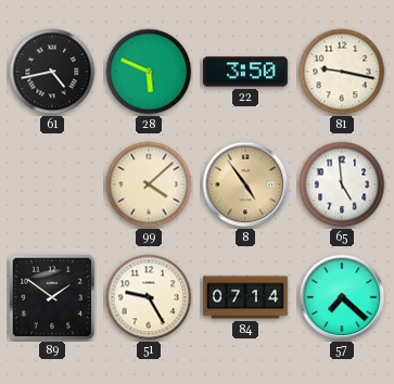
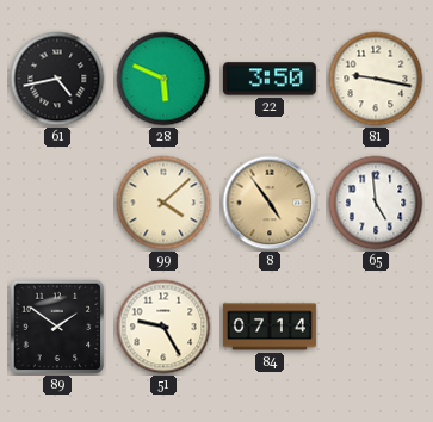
57: 7:22 -> none (342, 297)
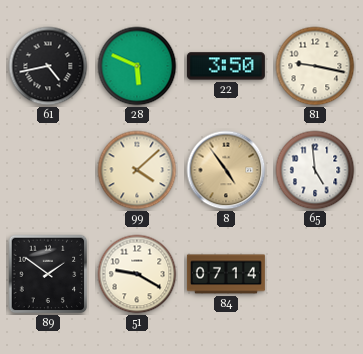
51: 9:25 -> 9:20 (137, 274)
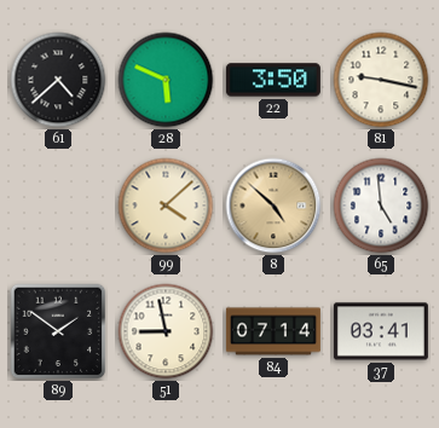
61: 4:43 -> 4:38 (58, 80)
8: 4:54 -> 4:52 (273, 206)
51: 9:20 -> 8:58 (166, 331)
37: none -> 03:41 (381, 331)
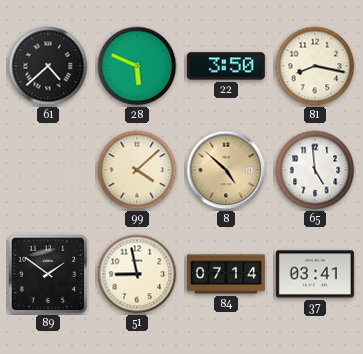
81: 9:17 -> 8:17 (315, 66)
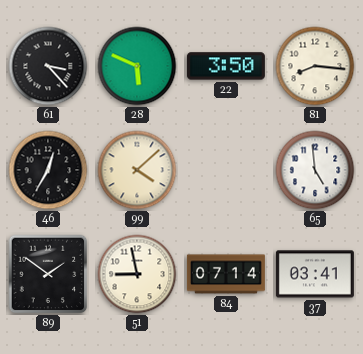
61: 4:38 -> 3:23 (48, 66)
81: 8:17 -> 8:16 (315, 66)
46: none -> 12:35 (48, 170)
8: 4:52 -> none (226, 170)
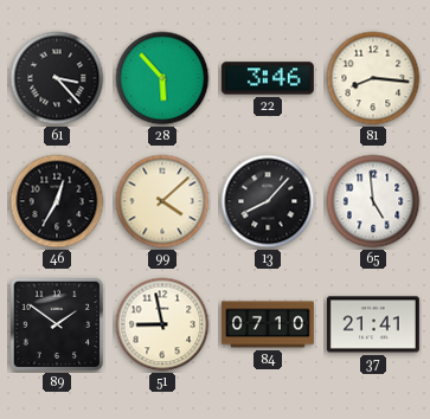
28: 5:49 -> 5:53 (162, 78)
22: 3:50 -> 3:46 (268, 78)
13: none -> 8:07 (268, 201)
84: 07:14 -> 07:10 (268, 324)
37: 03:41 -> 21:41 (373, 324)
